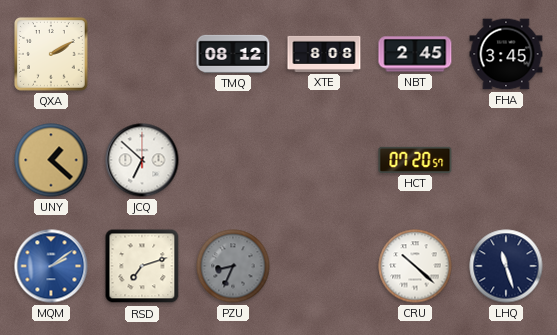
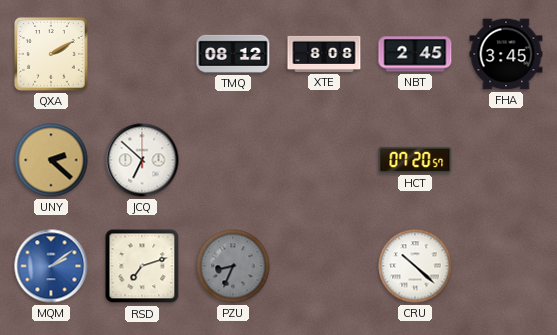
UNY: 1:22 -> 2:22 (51, 160)
LHQ: 11:27 -> none (506, 266)
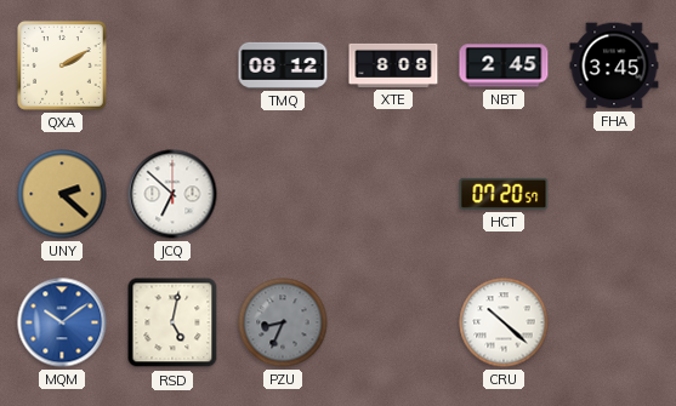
MQM: 2:09 -> 10:09 (62, 322)
RSD: 7:12 -> 5:02 (172, 322)
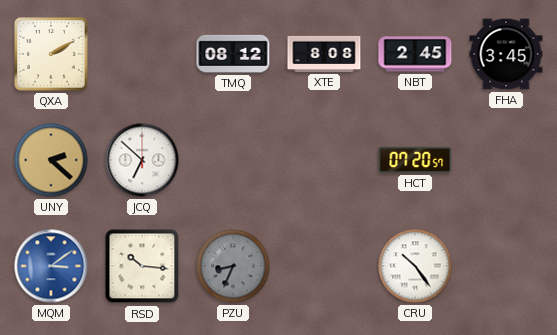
MQM: 10:09 -> 3:09 (51, 266)
RSD: 5:02 -> 10:16 (142, 266)
CRU: 10:22 -> 10:24 (415, 266)
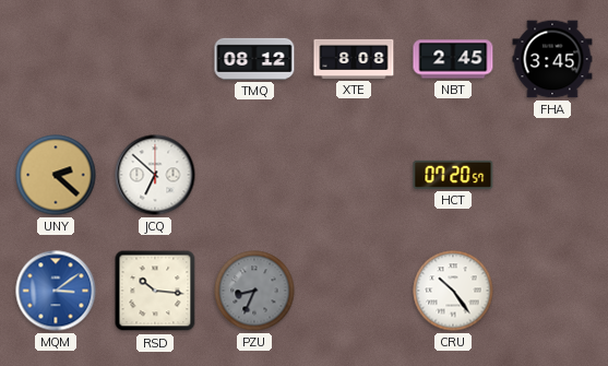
QXA: 2:10 -> none (52, 55)
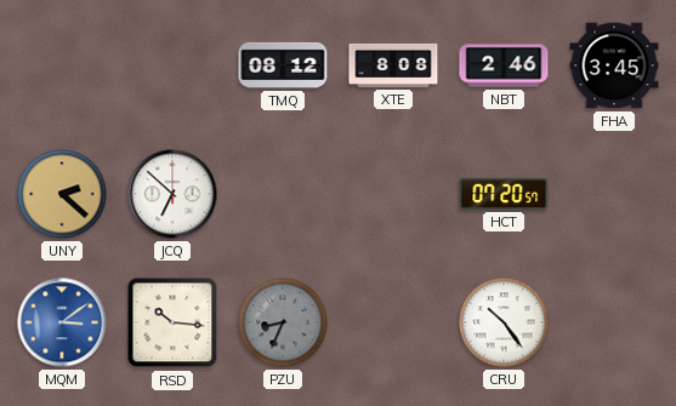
NBT: 2:45 -> 2:46 (504, 65)
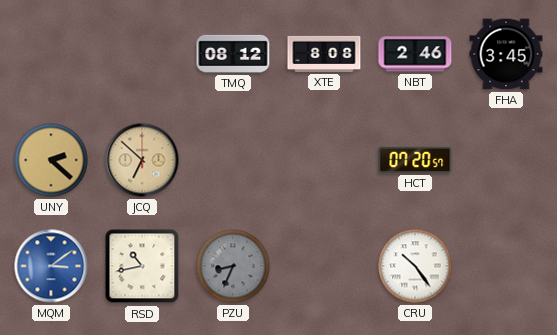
JCQ dial: white -> champagne (142, 160)
RSD: 10:16 -> 10:43 (142, 266)
